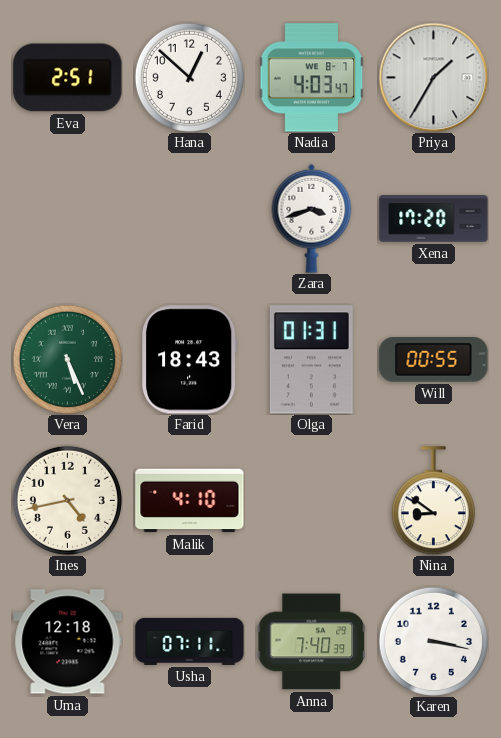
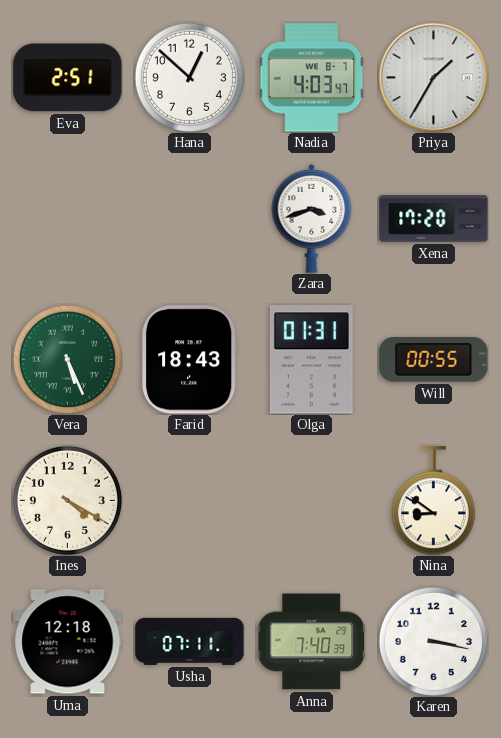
Ines: 4:43 -> 4:20 (67, 500)
Malik: 4:10 -> none (190, 501)
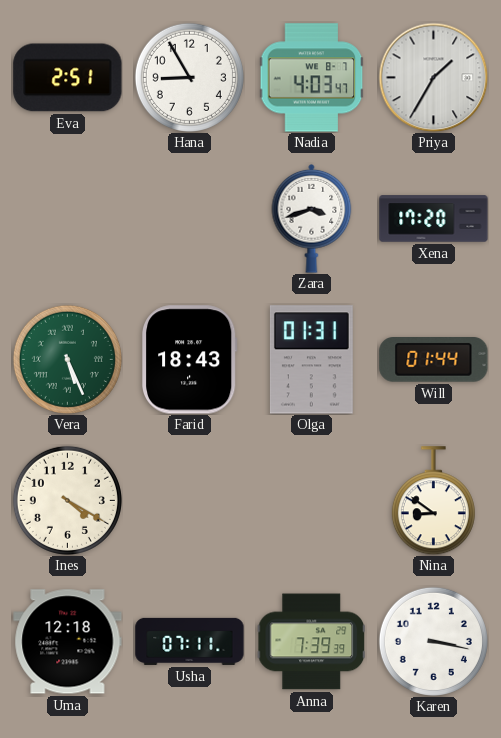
Hana: 12:52 -> 8:55 (189, 77)
Will: 00:55 -> 01:44 (434, 360)
Anna: 7:40 -> 7:39 (311, 642)
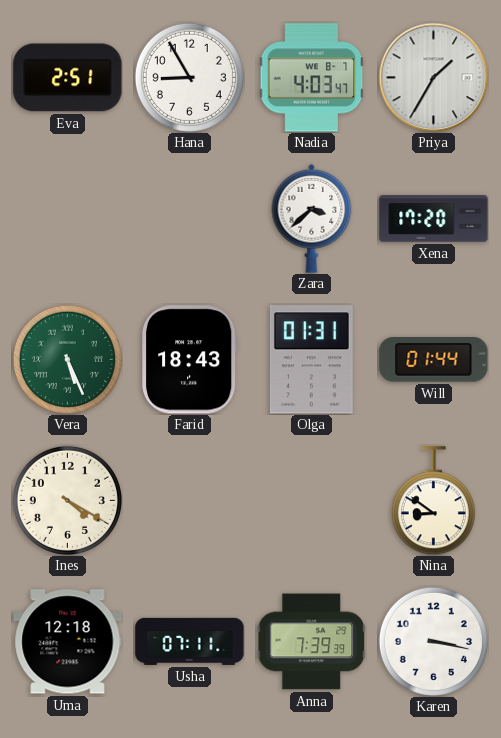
Zara: 3:42 -> 3:38 (312, 218)
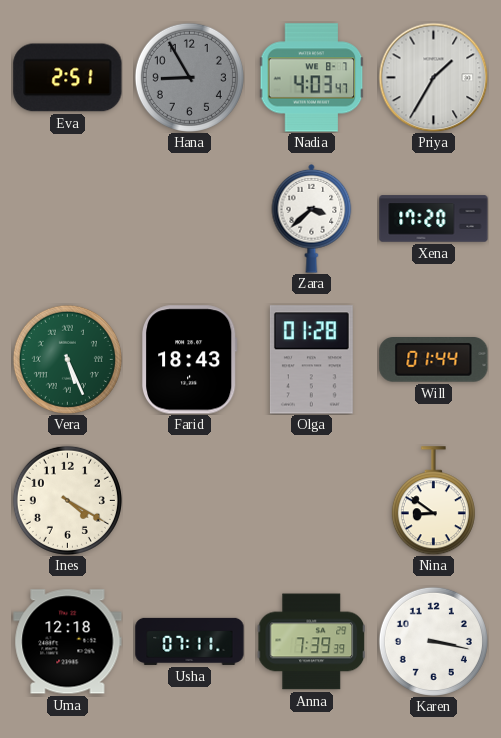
Hana dial: white -> grey (189, 77)
Olga: 01:31 -> 01:28 (311, 360)
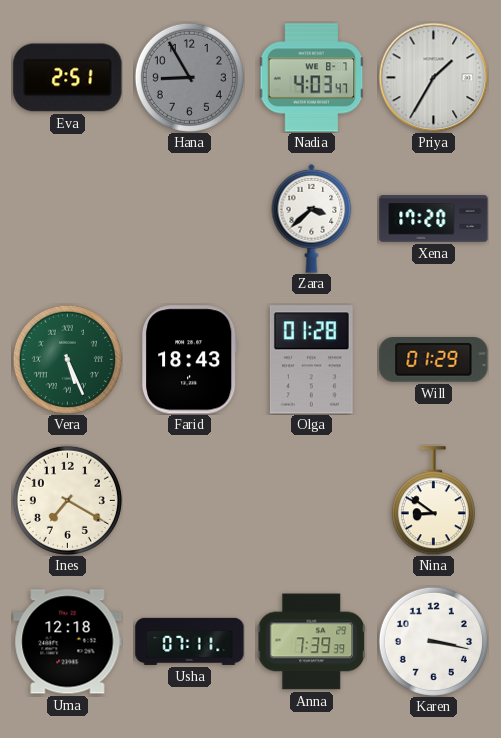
Will: 01:44 -> 01:29 (434, 360)
Ines: 4:20 -> 7:20 (67, 500)
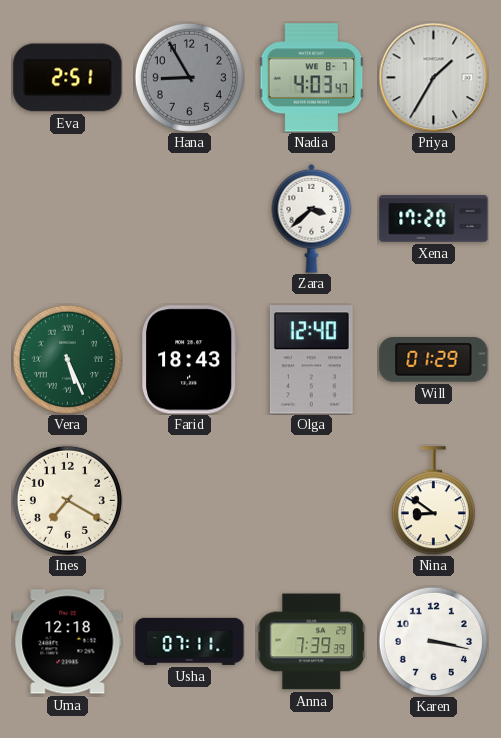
Olga: 01:28 -> 12:40 (311, 360)
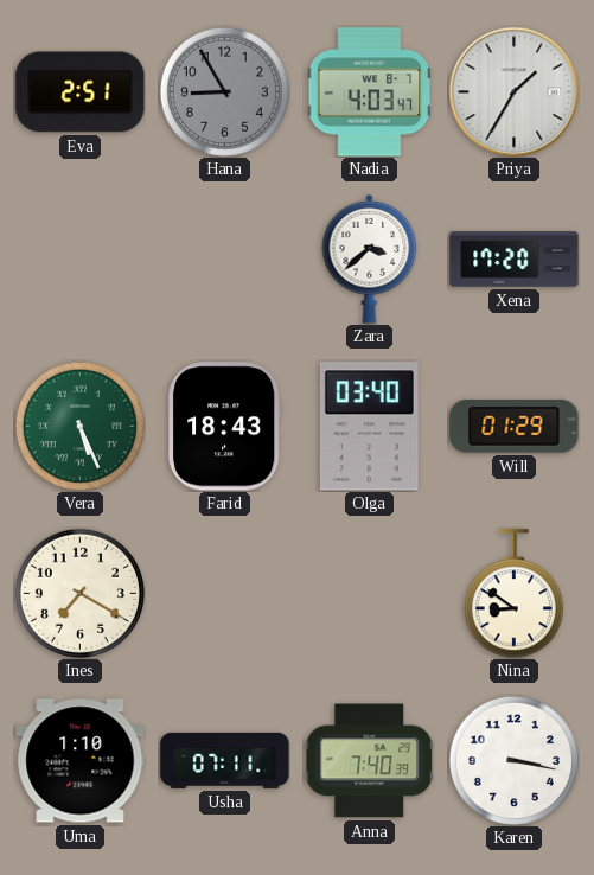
Olga: 12:40 -> 03:40 (369, 427)
Uma: 12:18 -> 1:10 (81, 761)
Anna: 7:39 -> 7:40 (369, 761)
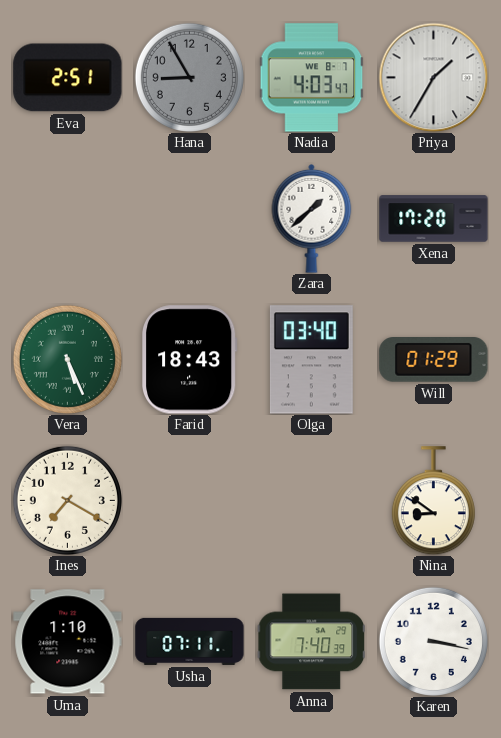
Zara: 3:38 -> 1:38 (312, 218)
